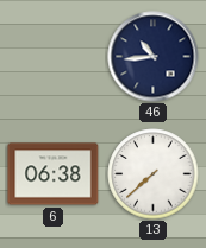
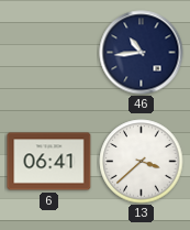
6: 06:38 -> 06:41 (49, 162)
13: 7:38 -> 3:38 (142, 162)
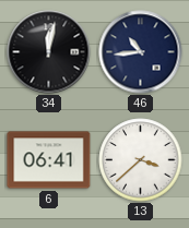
34: none -> 12:02 (49, 52)
